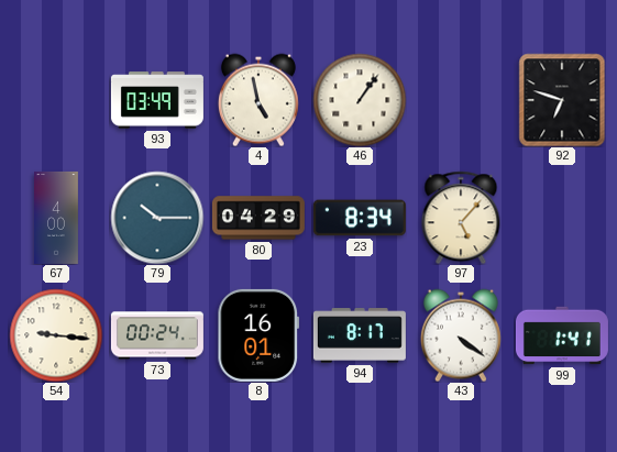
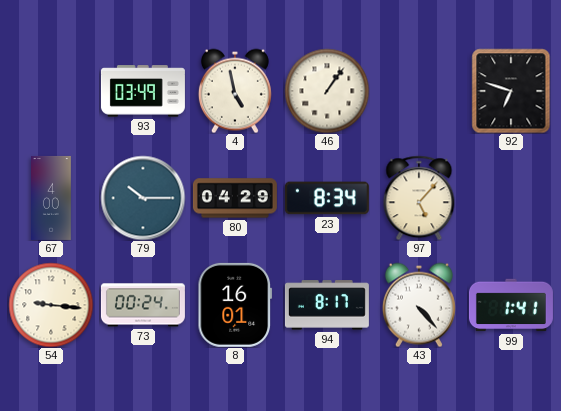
43: 4:21 -> 4:23 (419, 305)
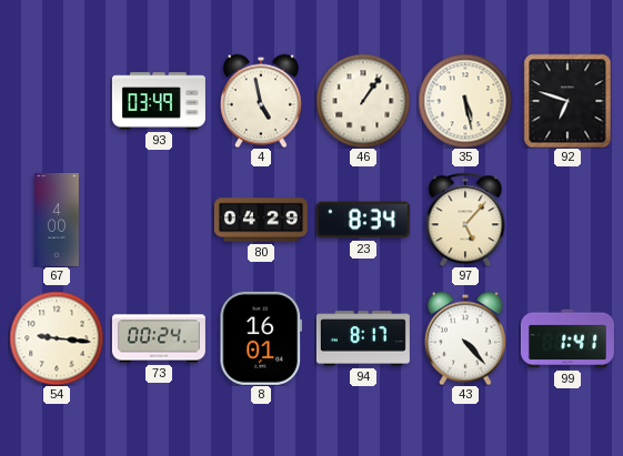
35: none -> 5:28 (465, 101)
79: 10:15 -> none (143, 198)
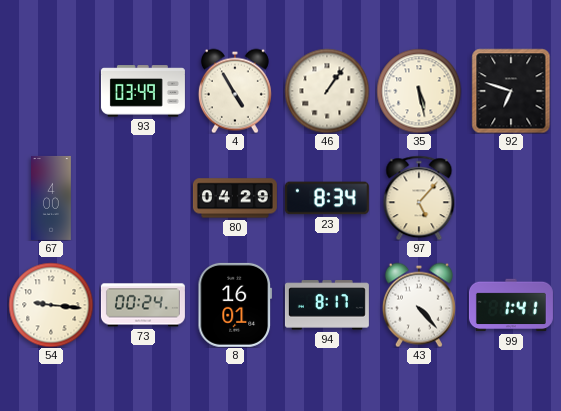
4: 4:58 -> 4:55 (235, 91)
